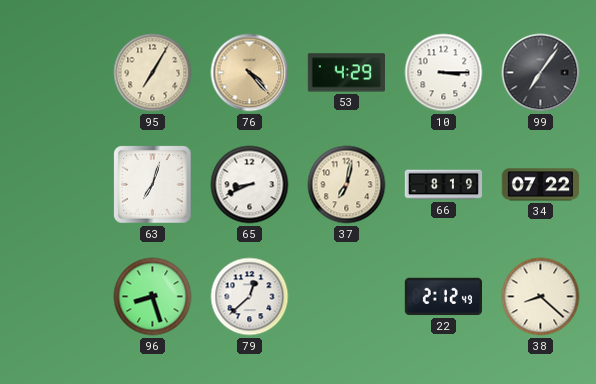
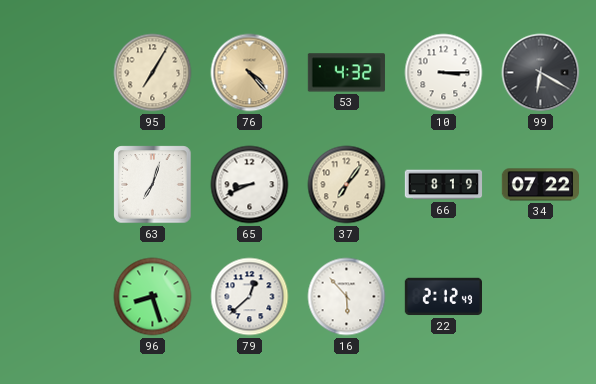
53: 4:29 -> 4:32 (346, 73)
99: 7:06 -> 6:20 (541, 73)
37: 7:02 -> 7:06 (347, 185)
16: none -> 5:53 (347, 297)
38: 8:22 -> none (541, 297)
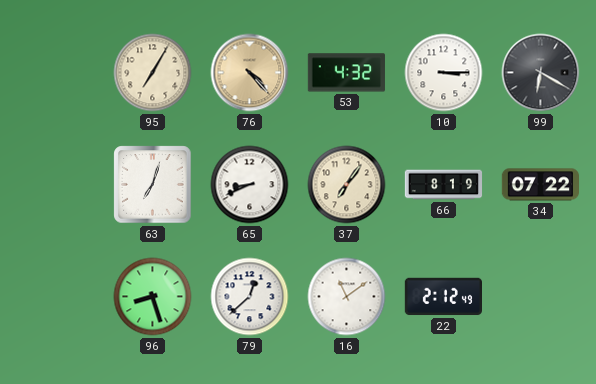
16: 5:53 -> 11:09 (347, 297)
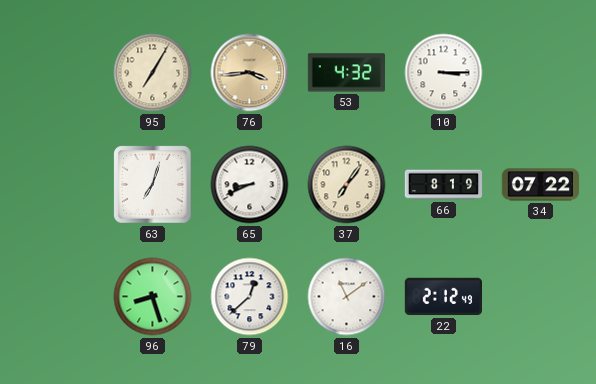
76: 4:23 -> 3:44 (250, 73)
99: 6:20 -> none (541, 73)
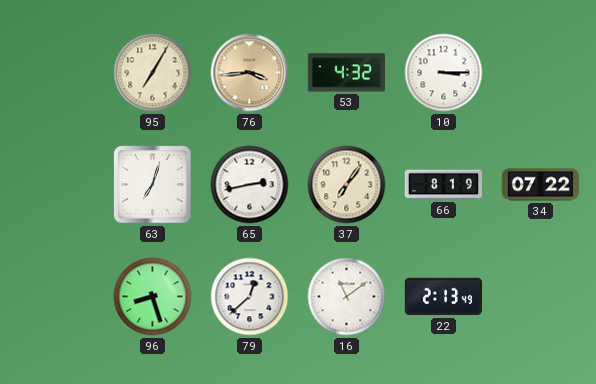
65: 8:41 -> 2:43 (250, 185)
22: 2:12 -> 2:13 (443, 297)
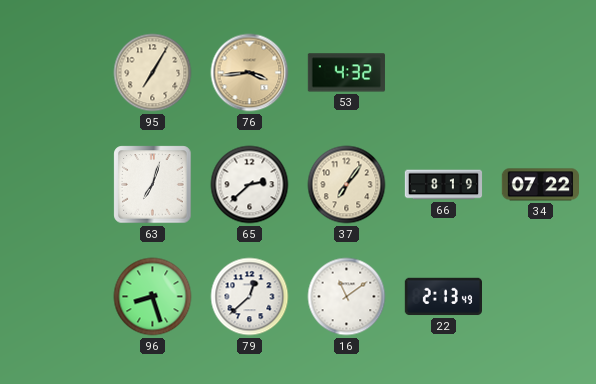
10: 3:15 -> none (444, 73)
65: 2:43 -> 2:38 (250, 185)
